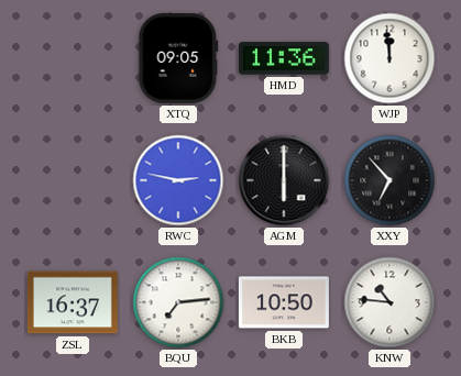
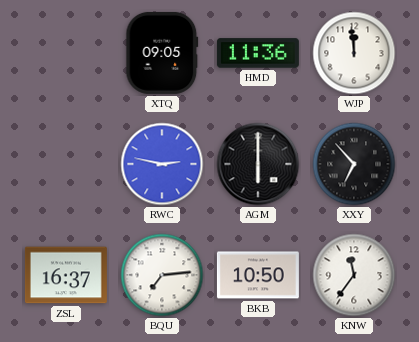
KNW: 10:46 -> 11:36 (354, 275)
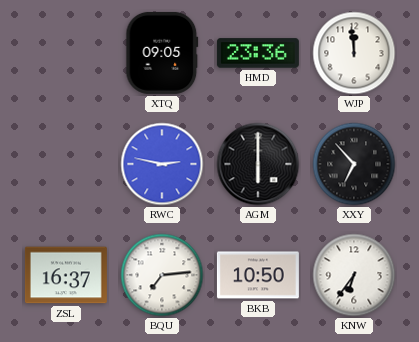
HMD: 11:36 -> 23:36 (258, 53)
KNW: 11:36 -> 6:36 (354, 275)
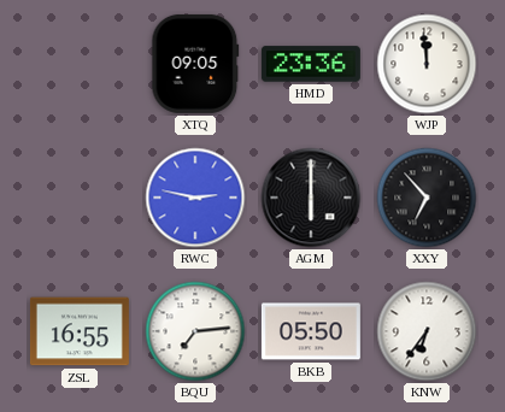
ZSL: 16:37 -> 16:55 (80, 331)
BKB: 10:50 -> 05:50 (311, 331)
